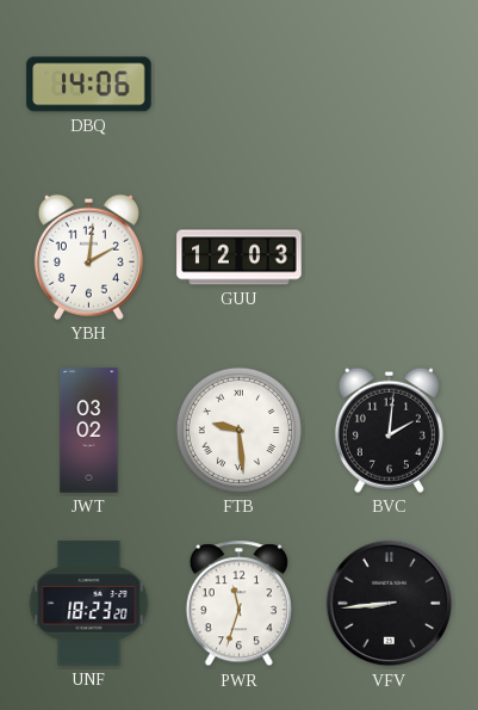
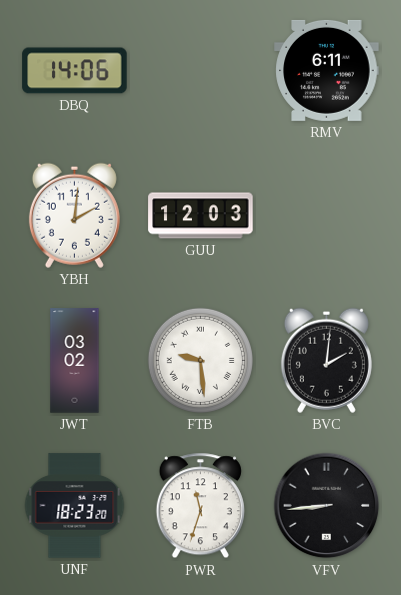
RMV: none -> 6:11 (327, 70)
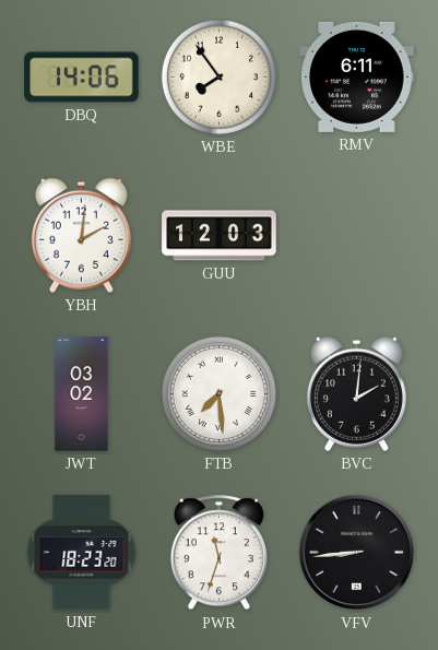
WBE: none -> 7:54 (218, 76)
FTB: 9:29 -> 7:29 (218, 393)
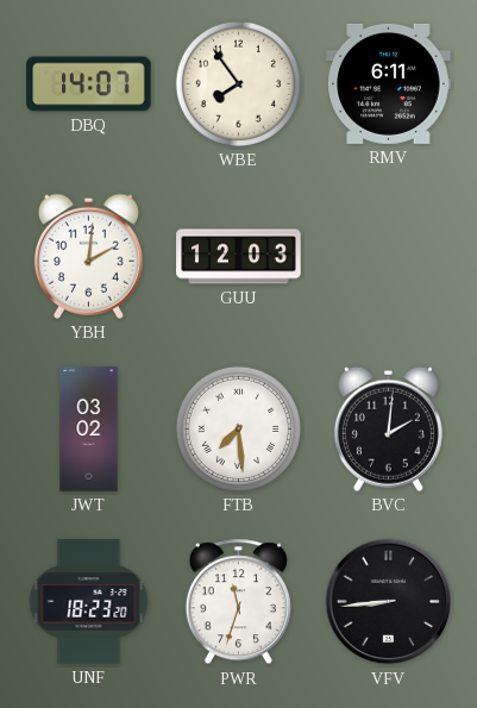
DBQ: 14:06 -> 14:07 (89, 84)
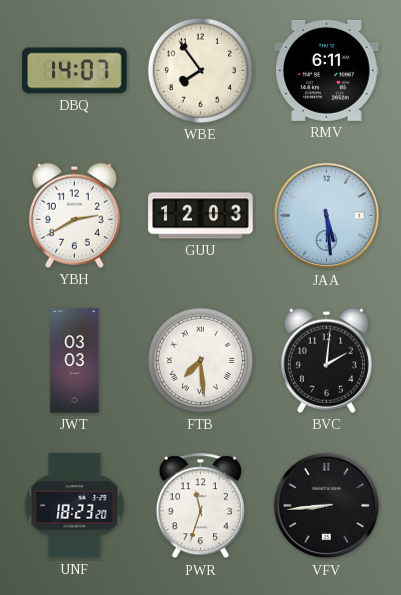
YBH: 2:01 -> 2:40 (74, 215)
JAA: none -> 5:29 (327, 216)
JWT: 03:02 -> 03:03 (75, 361)
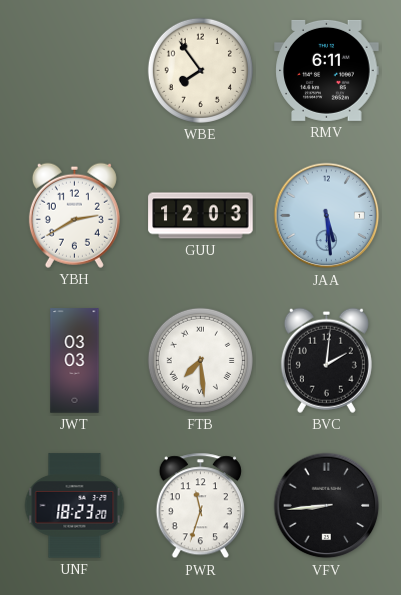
DBQ: 14:07 -> none (75, 71)
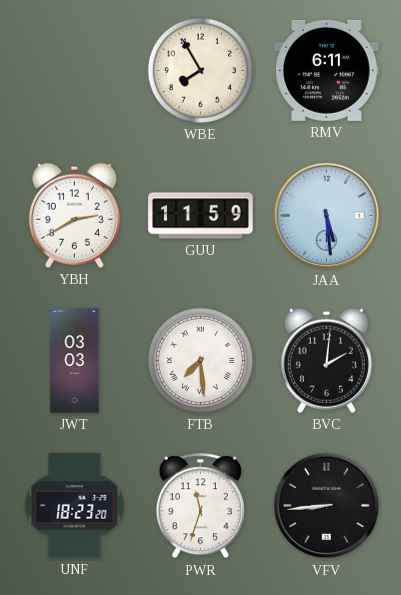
WBE: 7:54 -> 7:55 (200, 70)
GUU: 12:03 -> 11:59 (201, 216)
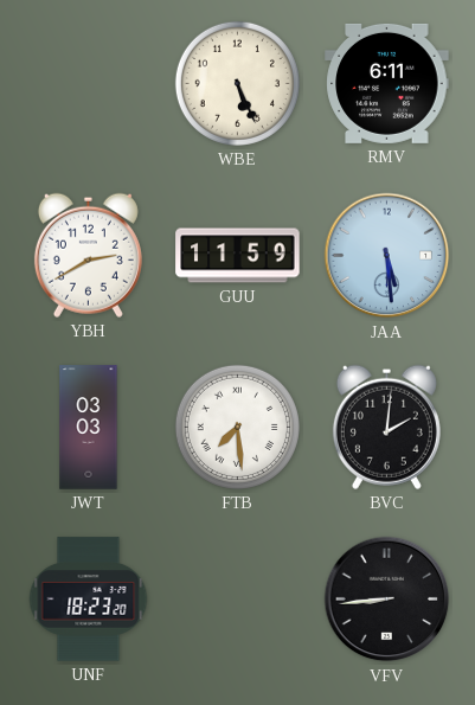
WBE: 7:55 -> 5:26 (237, 83)
PWR: 11:33 -> none (200, 506)
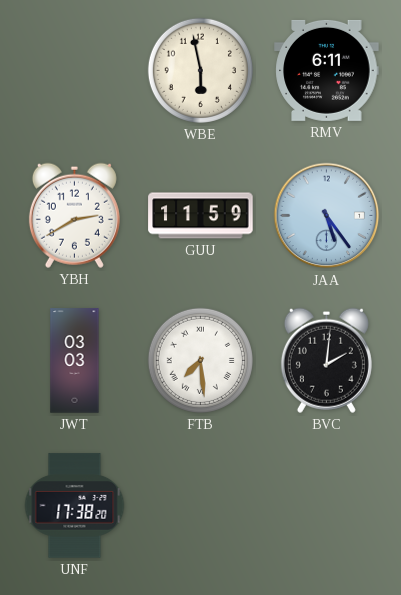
WBE: 5:26 -> 5:58 (200, 70)
JAA: 5:29 -> 5:24 (327, 216)
UNF: 18:23 -> 17:38 (75, 506)
VFV: 8:44 -> none (387, 600)
